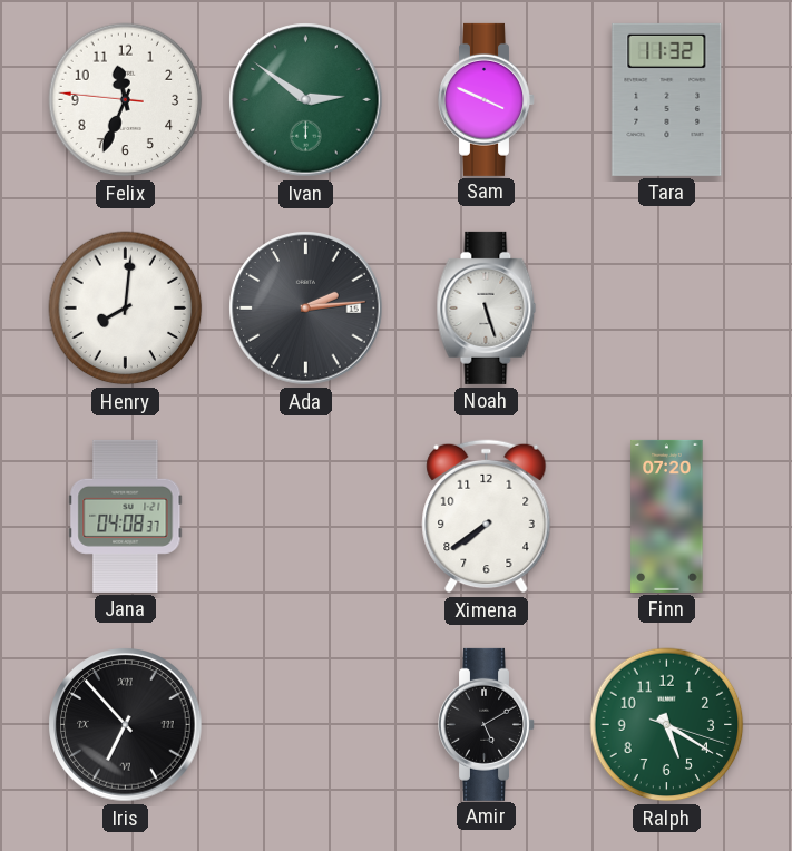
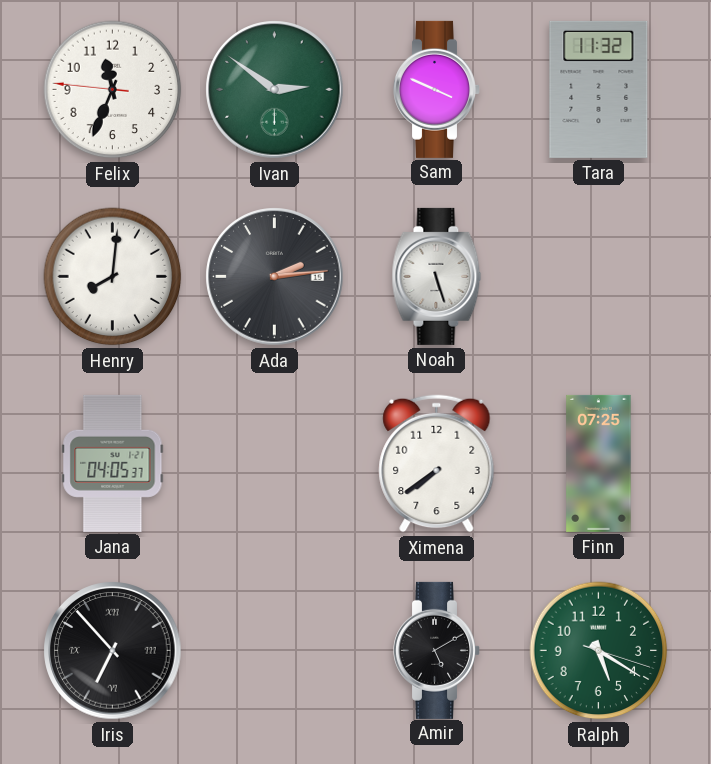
Jana: 04:08 -> 04:05 (113, 463)
Finn: 07:20 -> 07:25 (599, 463)
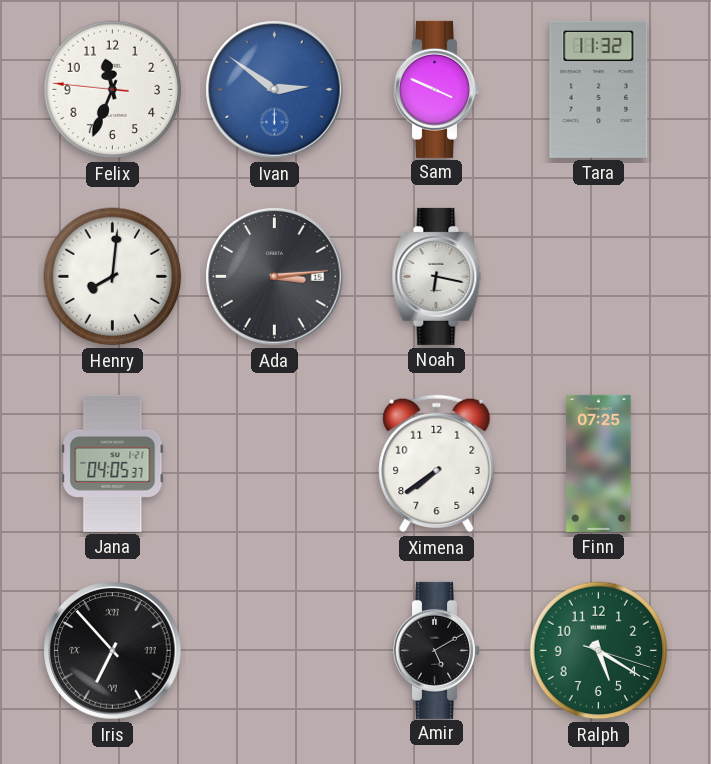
Ivan dial: green -> blue (275, 90)
Ada: 2:14 -> 3:14 (275, 277)
Noah: 5:27 -> 6:17 (437, 276)
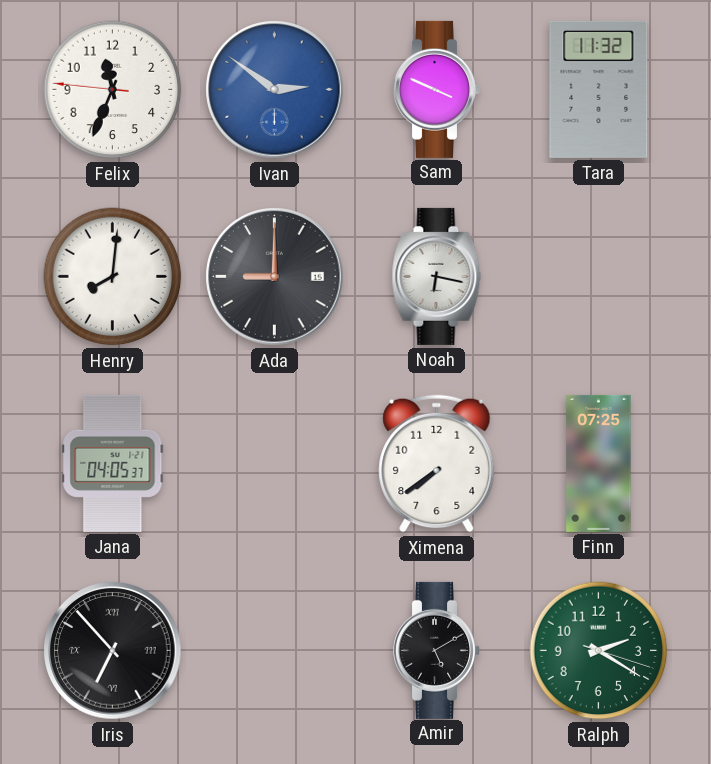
Ada: 3:14 -> 9:00 (275, 277)
Ralph: 5:20 -> 2:20 (599, 651)
